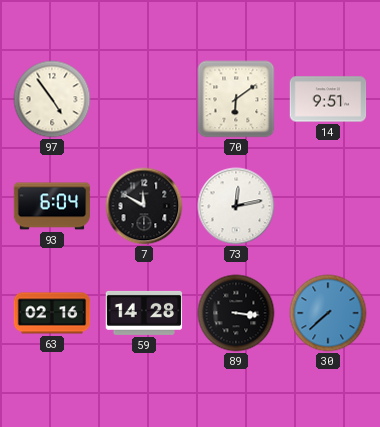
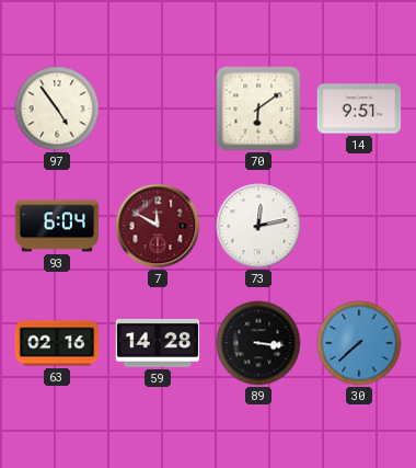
7 dial: black -> burgundy (158, 226)
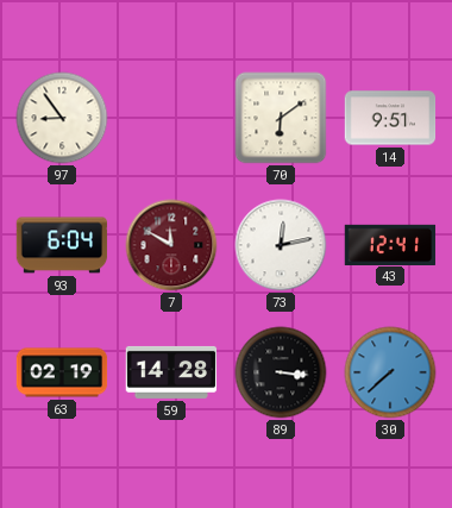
97: 4:54 -> 8:54 (62, 118)
43: none -> 12:41 (390, 244)
63: 02:16 -> 02:19 (62, 372)
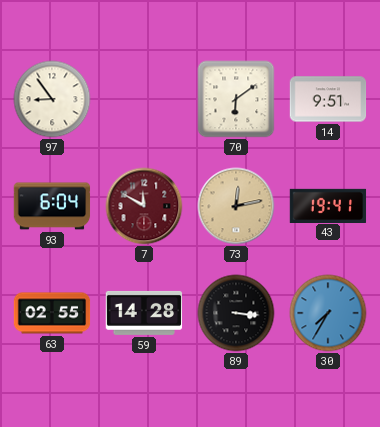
73 dial: white -> champagne (236, 206)
43: 12:41 -> 19:41 (328, 205)
63: 02:19 -> 02:55 (52, 313)
30: 7:38 -> 7:35 (328, 313)
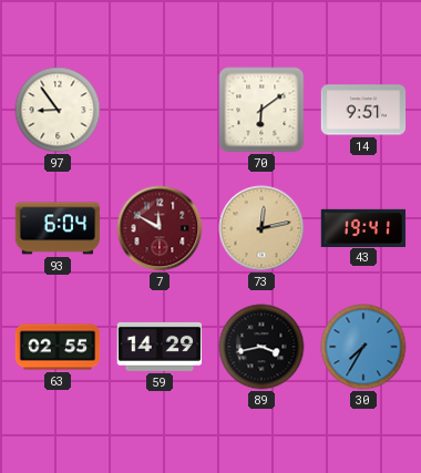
59: 14:28 -> 14:29 (160, 347)
89: 3:16 -> 3:43 (261, 347)
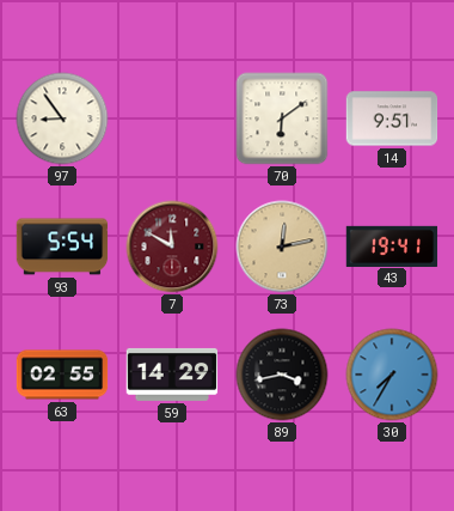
93: 6:04 -> 5:54 (62, 247)
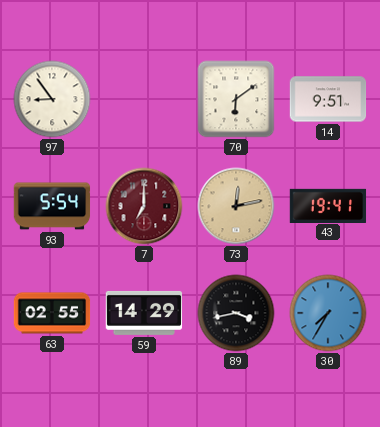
7: 11:50 -> 7:00 (144, 206)
